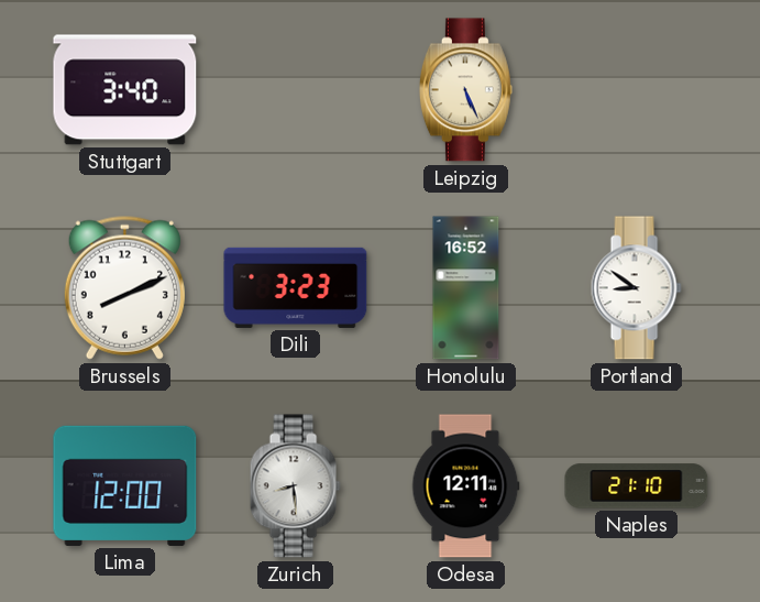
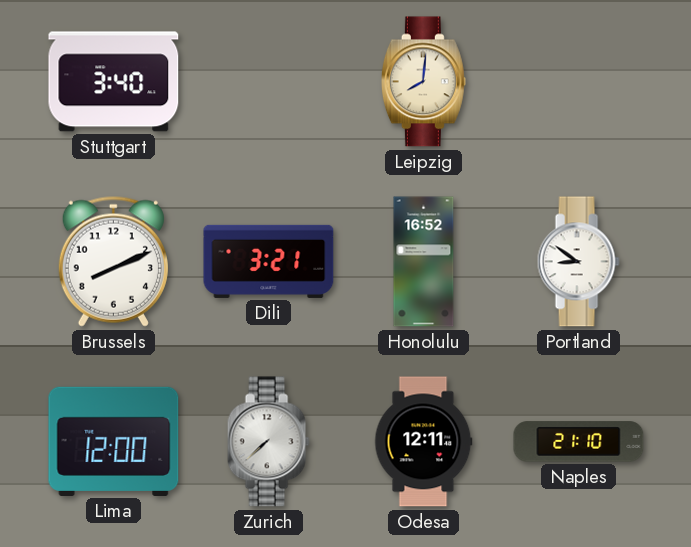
Leipzig: 5:26 -> 8:01 (423, 82)
Dili: 3:23 -> 3:21 (269, 261)
Zurich: 8:29 -> 7:38 (268, 442)
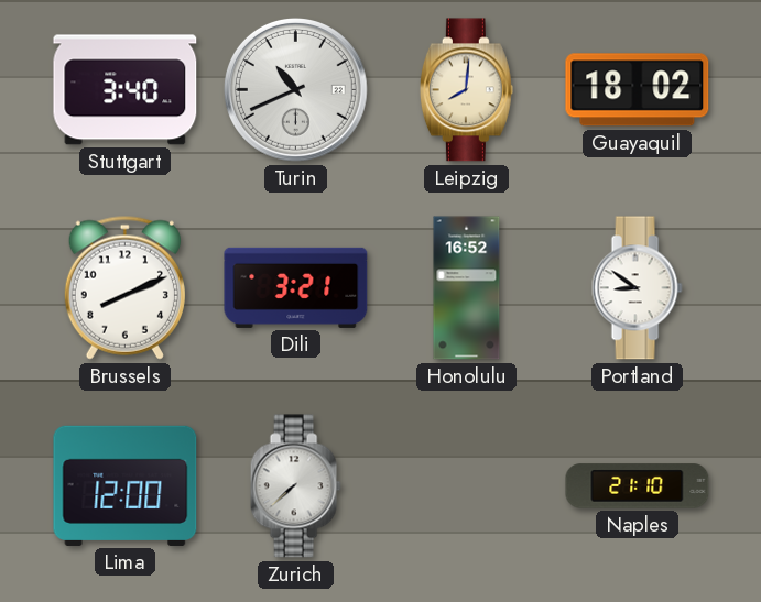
Turin: none -> 10:41 (295, 89)
Guayaquil: none -> 18:02 (638, 90)
Odesa: 12:11 -> none (424, 442)
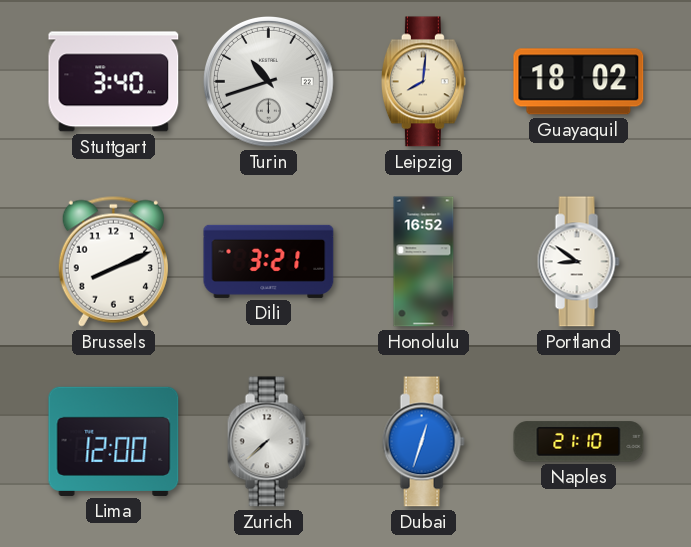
Turin: 10:41 -> 10:42 (268, 81)
Dubai: none -> 12:33 (423, 442)
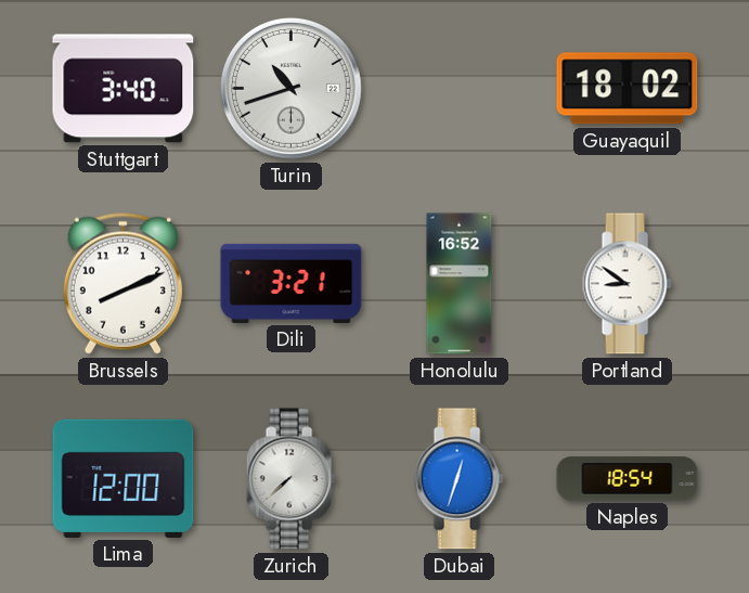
Leipzig: 8:01 -> none (423, 82)
Naples: 21:10 -> 18:54 (628, 479)
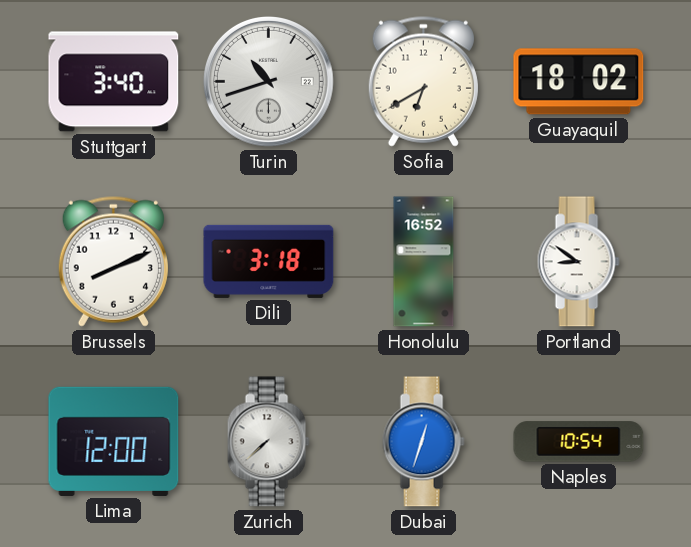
Sofia: none -> 6:40 (423, 81)
Dili: 3:21 -> 3:18 (269, 261)
Naples: 18:54 -> 10:54 (579, 442)
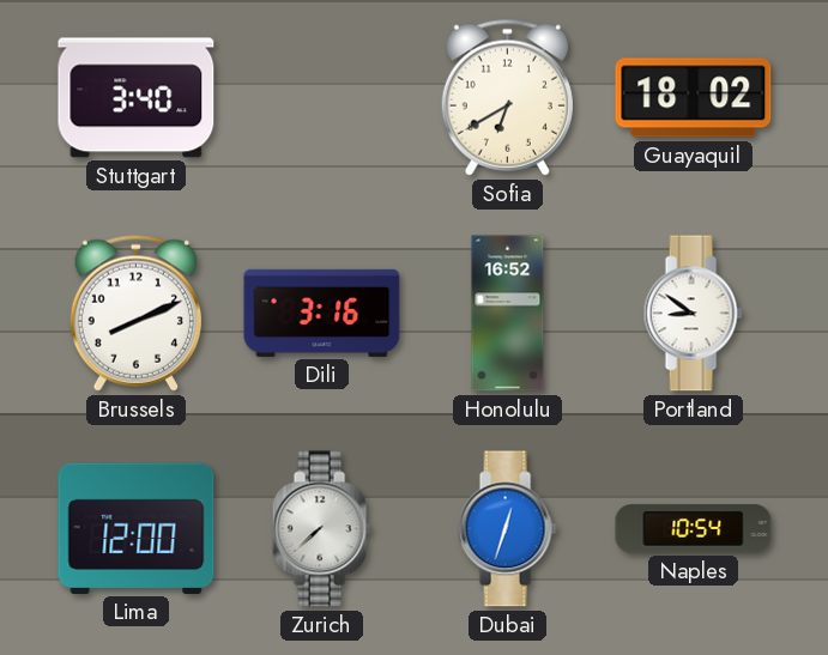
Turin: 10:42 -> none (268, 81)
Dili: 3:18 -> 3:16 (322, 313)
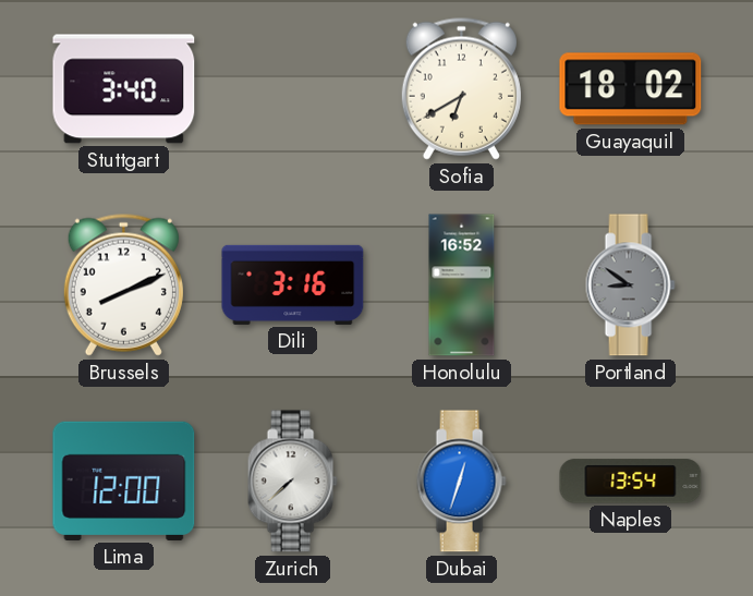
Portland dial: white -> grey (630, 285)
Naples: 10:54 -> 13:54 (631, 482)
